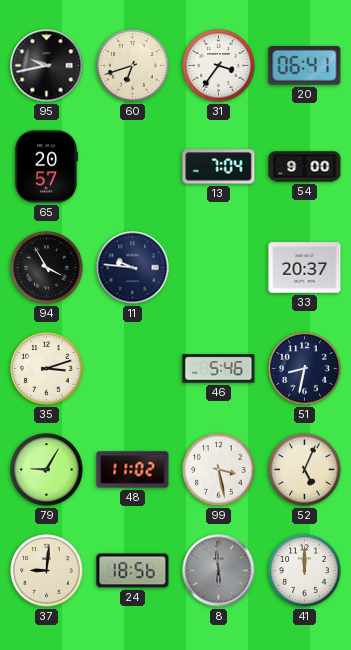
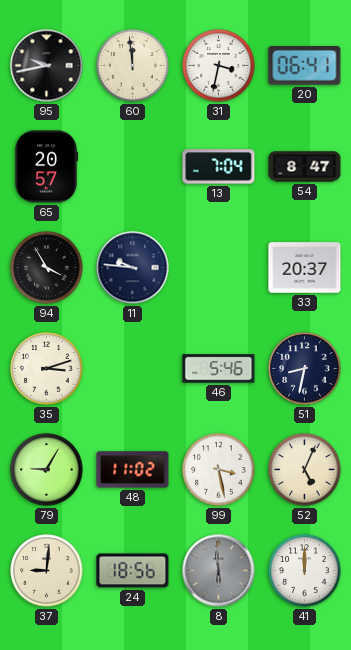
60: 6:42 -> 11:59 (133, 66)
31: 3:36 -> 3:32 (219, 66)
54: 9:00 -> 8:47 (305, 167)
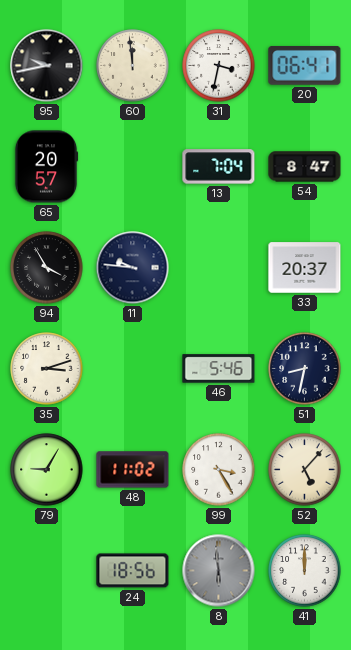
99: 3:28 -> 3:25 (219, 470)
52: 5:04 -> 5:07 (305, 470)
37: 9:01 -> none (47, 571)
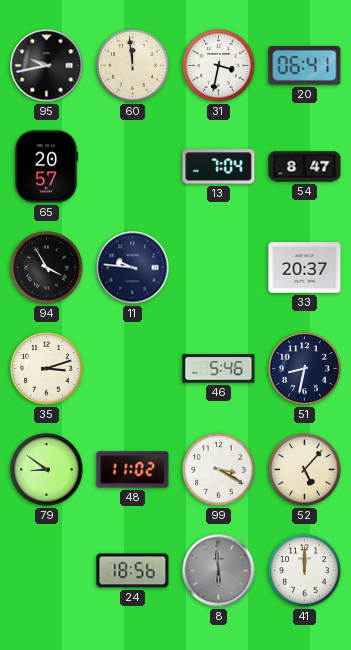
79: 9:05 -> 8:51 (47, 470)
99: 3:25 -> 3:20 (219, 470)
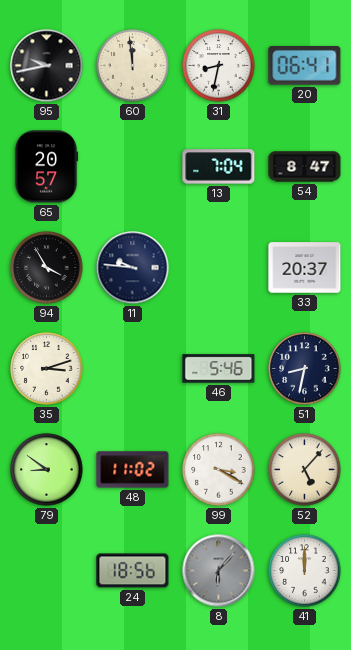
31: 3:32 -> 8:32 (219, 66)
8: 5:59 -> 6:07 (219, 571)
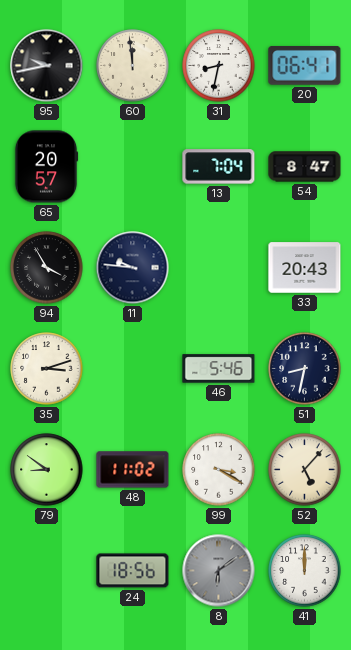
33: 20:37 -> 20:43 (305, 268)
8: 6:07 -> 6:09 (219, 571)
